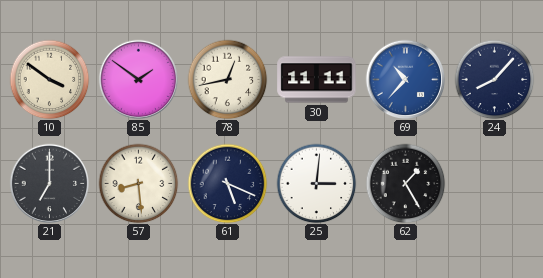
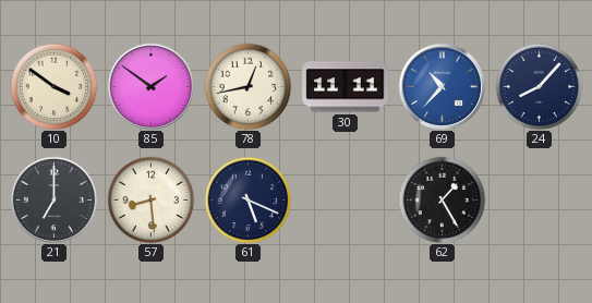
25: 3:01 -> none (316, 183)
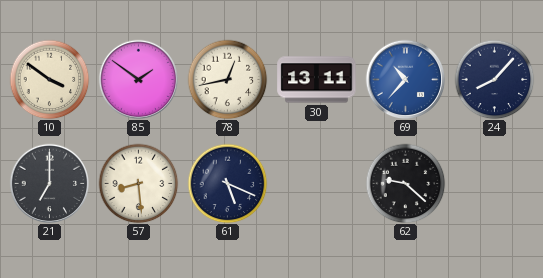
30: 11:11 -> 13:11 (317, 80)
62: 1:25 -> 9:22 (405, 183)
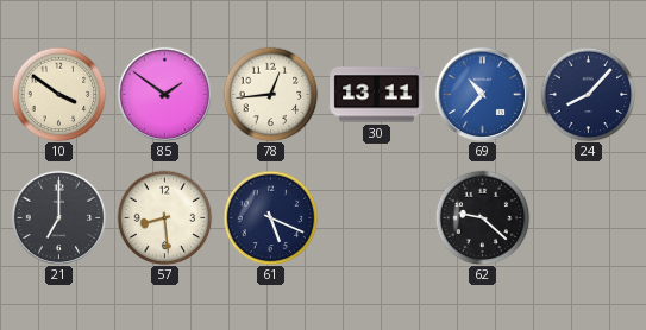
78: 12:43 -> 12:44 (270, 94)
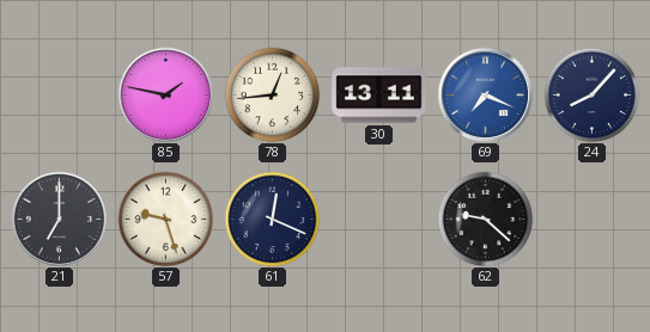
10: 3:51 -> none (58, 94)
85: 1:51 -> 1:47 (165, 94)
69: 10:37 -> 7:19 (485, 94)
57: 8:29 -> 9:27 (165, 219)
61: 5:19 -> 12:19 (272, 219)
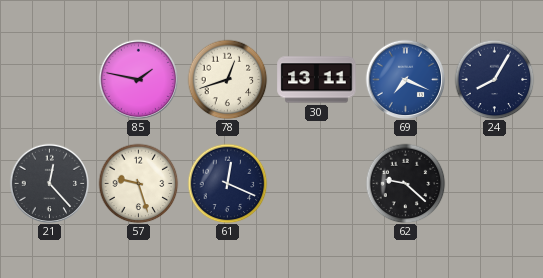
78: 12:44 -> 12:42 (227, 79)
24: 8:07 -> 8:05 (494, 79)
21: 7:00 -> 12:23 (49, 183)
